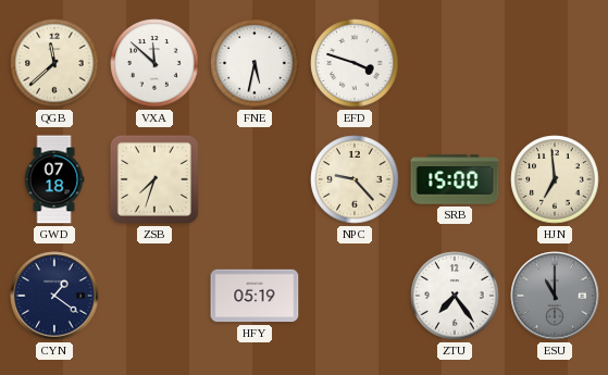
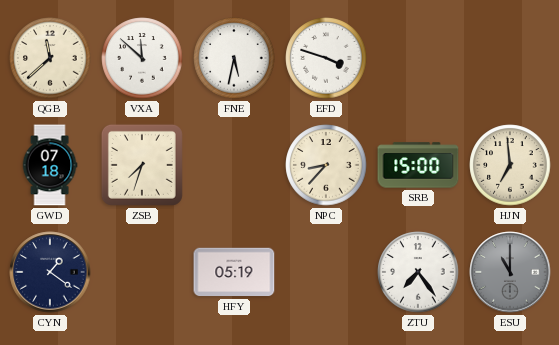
NPC: 9:23 -> 8:37 (326, 165)
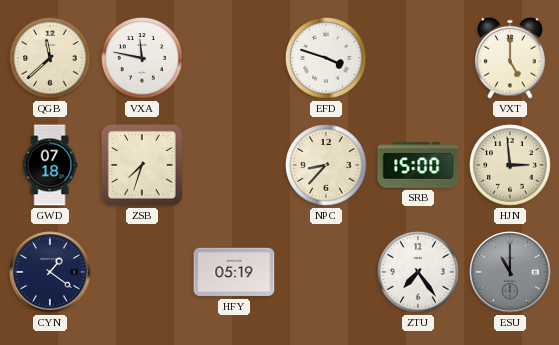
VXA: 11:52 -> 11:47 (142, 58)
FNE: 5:32 -> none (234, 58)
VXT: none -> 5:00 (511, 58)
HJN: 6:59 -> 2:59 (510, 165)
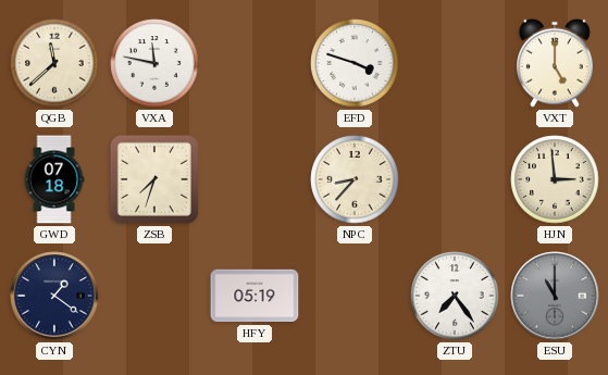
SRB: 15:00 -> none (418, 165)
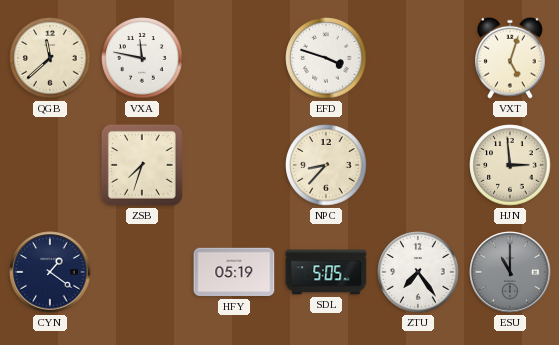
VXT: 5:00 -> 5:03 (511, 58)
GWD: 07:18 -> none (54, 179)
SDL: none -> 5:05 (326, 272)
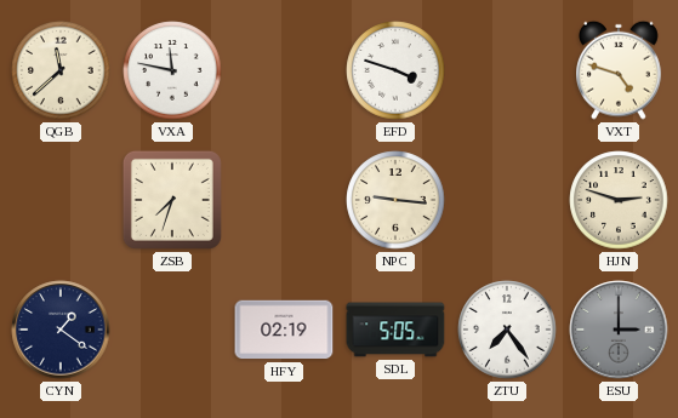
VXT: 5:03 -> 4:48 (620, 70)
NPC: 8:37 -> 9:16 (395, 200)
HJN: 2:59 -> 2:48 (619, 200)
HFY: 05:19 -> 02:19 (284, 330)
ESU: 11:00 -> 3:00 (619, 330)
